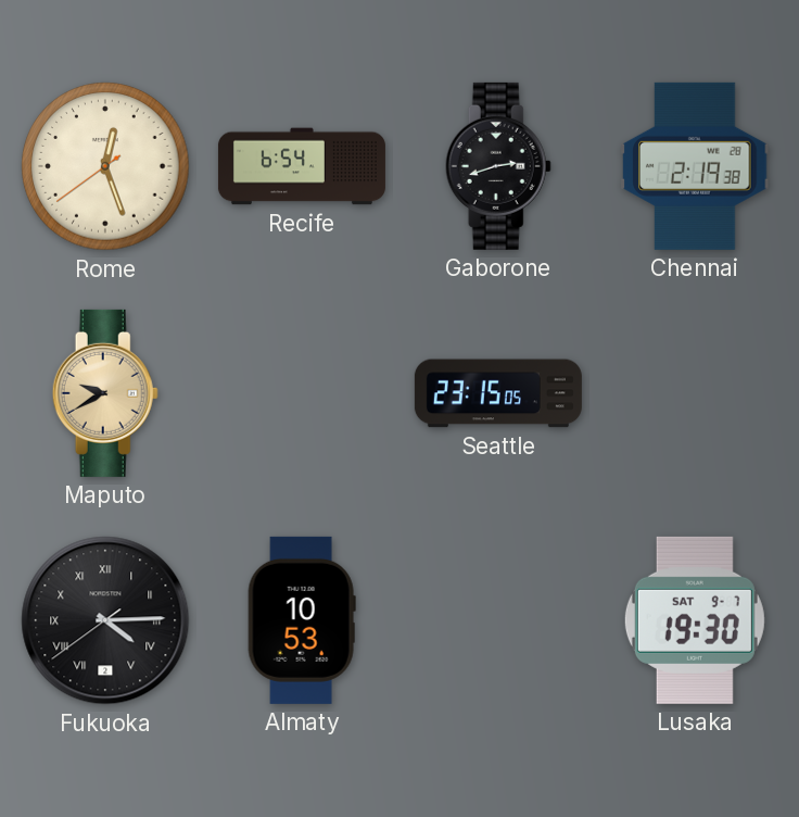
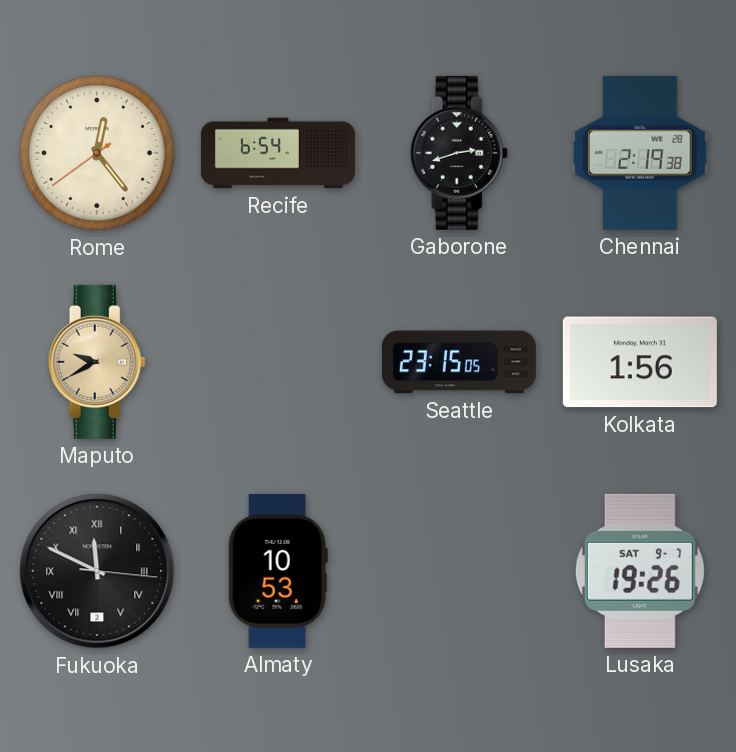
Rome: 12:26 -> 12:23 (97, 153)
Kolkata: none -> 1:56 (640, 362)
Fukuoka: 4:14 -> 11:49 (97, 571)
Lusaka: 19:30 -> 19:26 (640, 571)
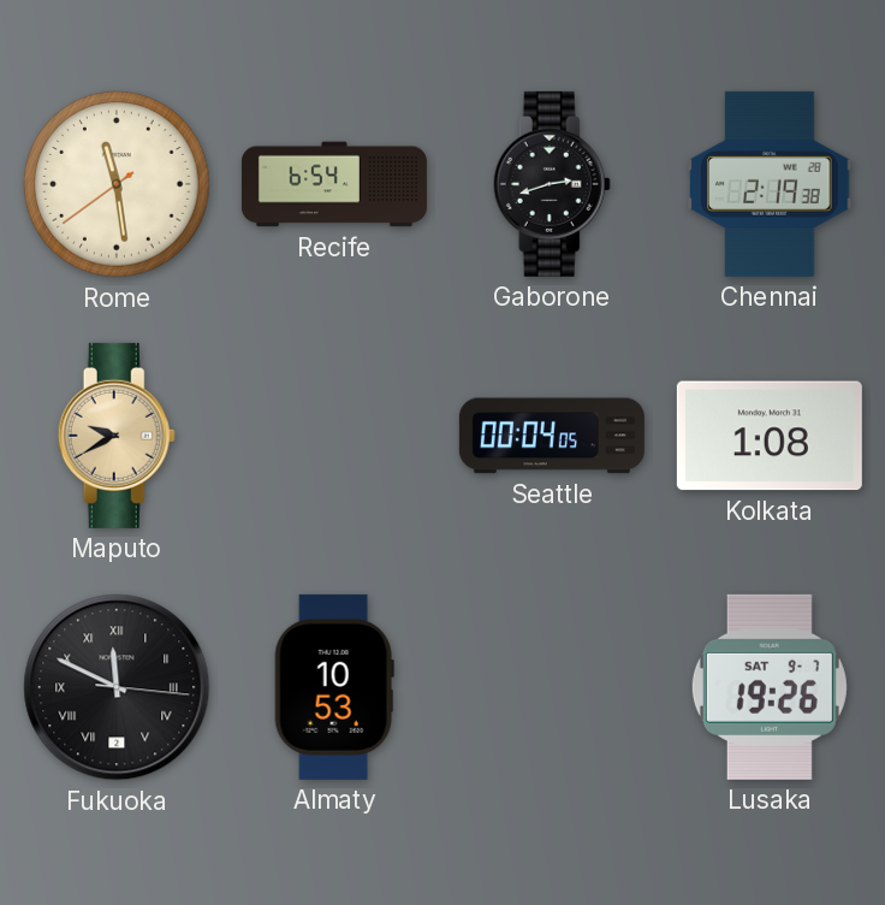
Rome: 12:23 -> 11:28 (117, 184)
Seattle: 23:15 -> 00:04 (552, 436)
Kolkata: 1:56 -> 1:08 (770, 436)
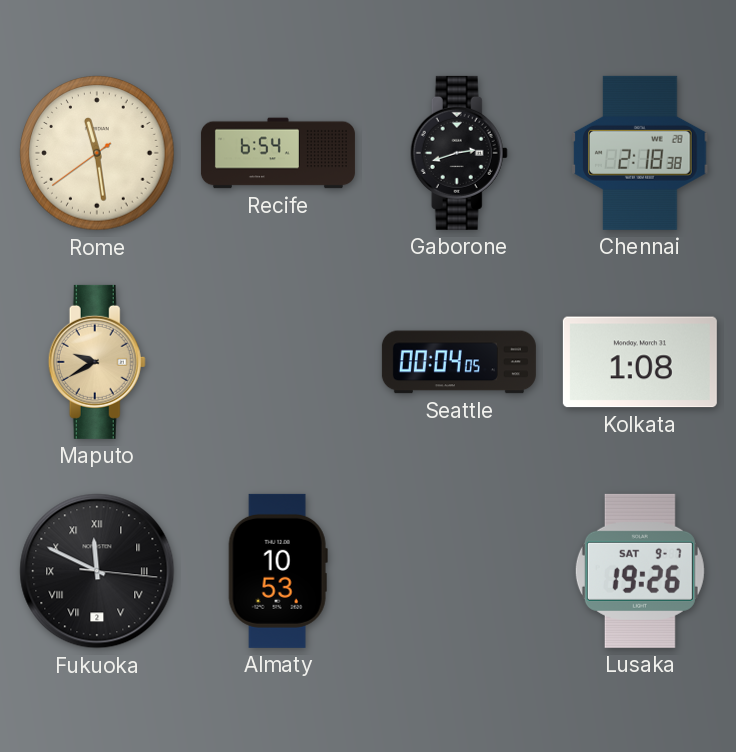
Chennai: 2:19 -> 2:18 (640, 153)
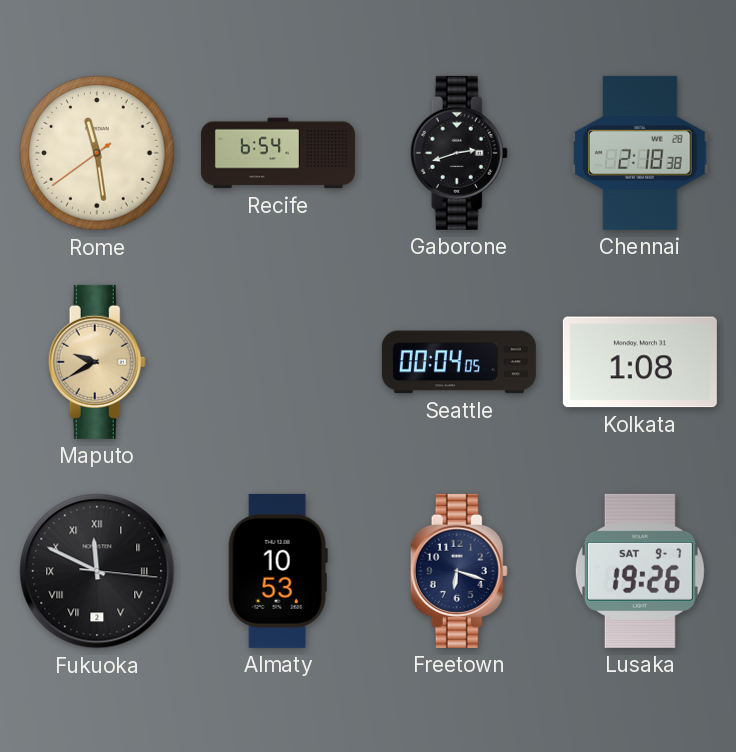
Freetown: none -> 6:18 (459, 571)
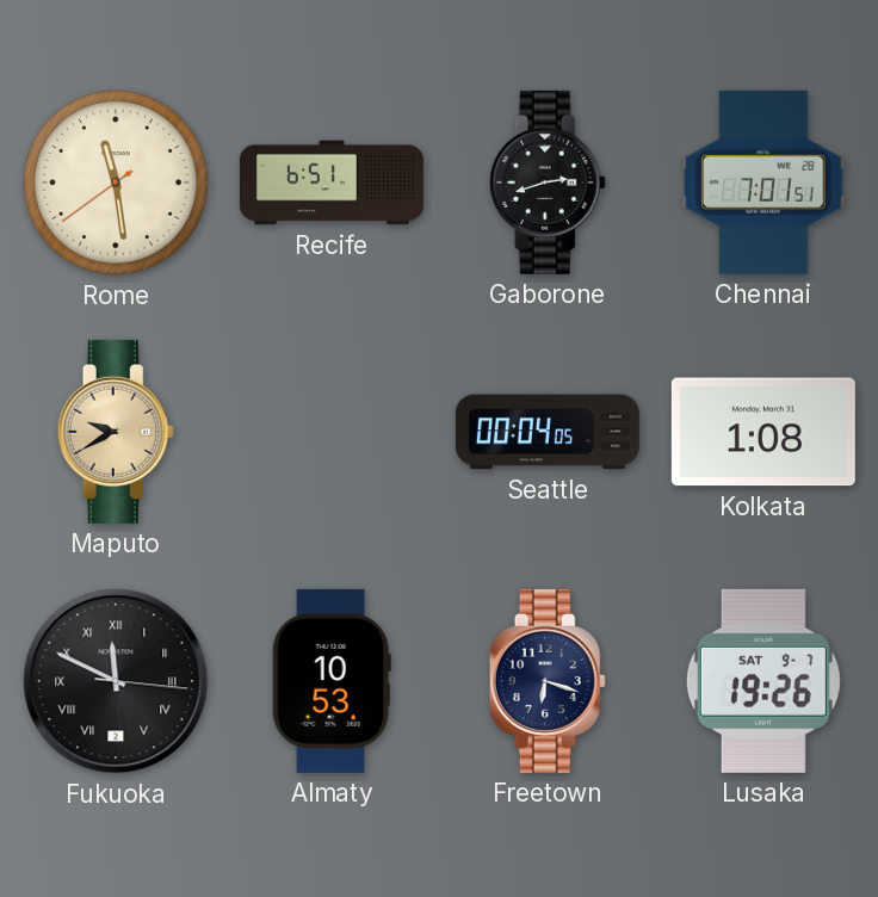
Recife: 6:54 -> 6:51 (332, 183)
Chennai: 2:18 -> 7:01 (763, 183)
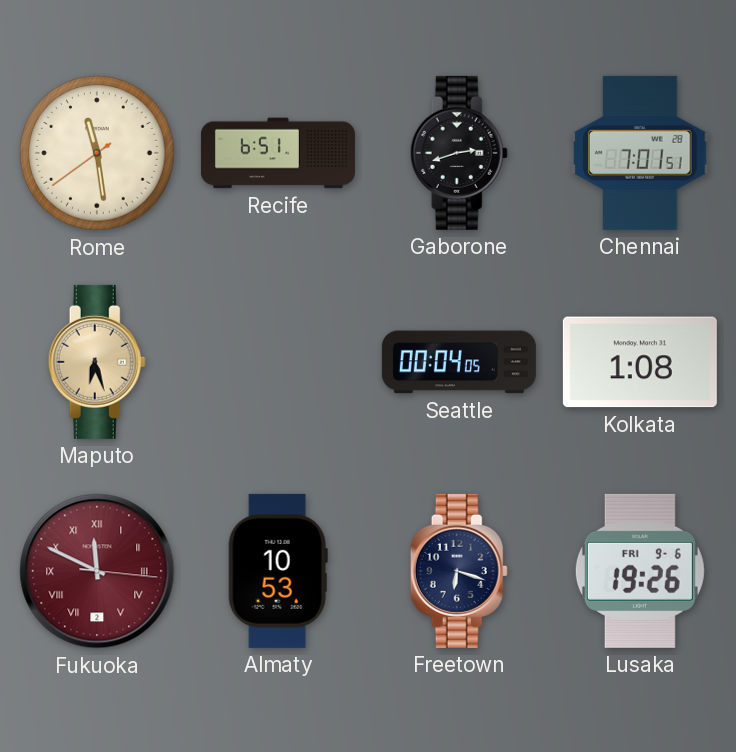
Maputo: 9:40 -> 6:27 (97, 362)
Fukuoka dial: black -> burgundy (97, 571)
Lusaka date: SAT 9-7 -> FRI 9-6 (640, 571)
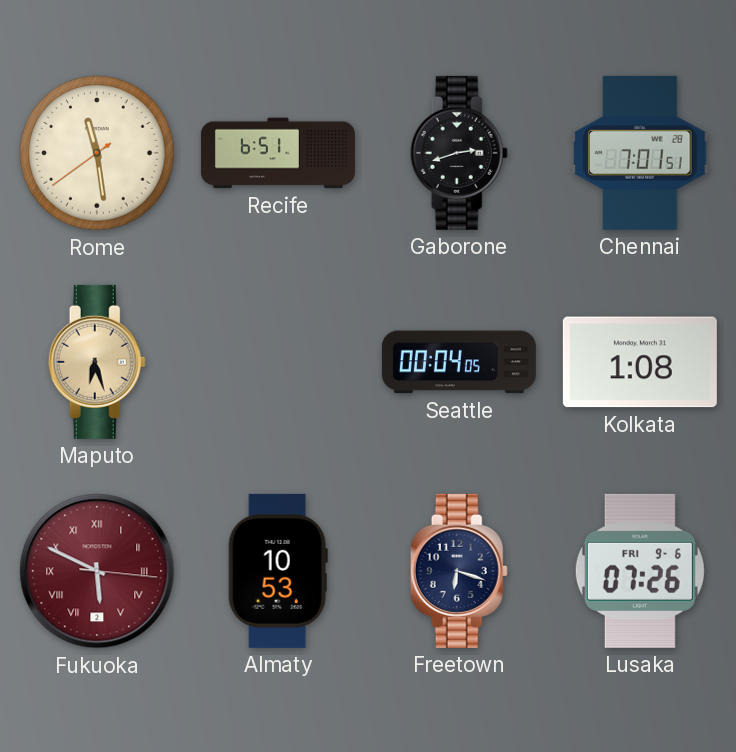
Fukuoka: 11:49 -> 5:49 (97, 571)
Lusaka: 19:26 -> 07:26 (640, 571)
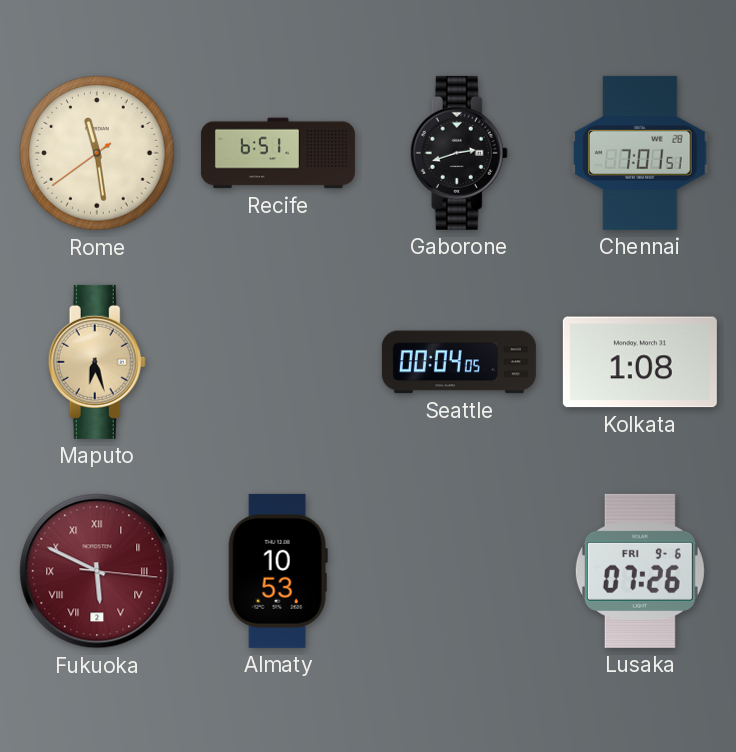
Freetown: 6:18 -> none (459, 571)
